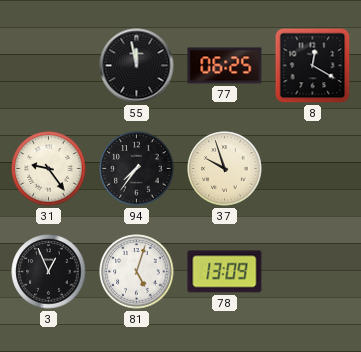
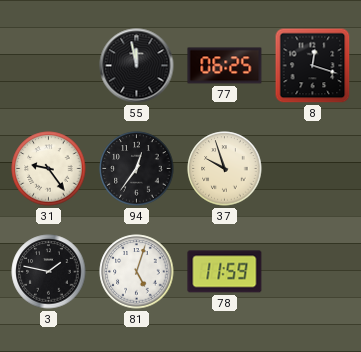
8: 12:20 -> 12:18 (313, 66)
94: 7:36 -> 12:36 (137, 169)
3: 12:56 -> 1:47 (49, 272)
78: 13:09 -> 11:59 (225, 272)
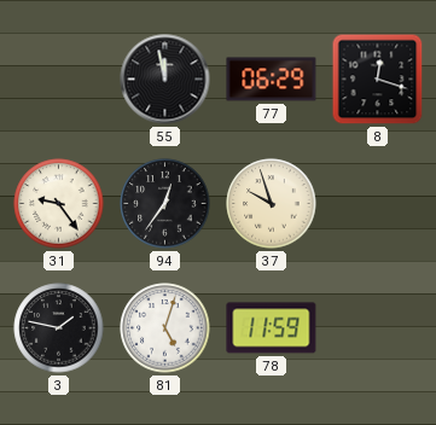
77: 06:25 -> 06:29 (272, 80)
